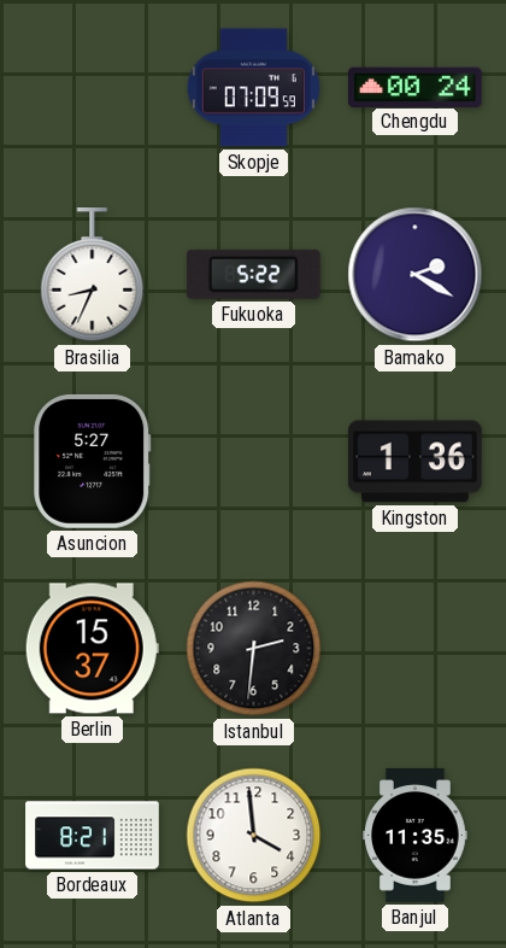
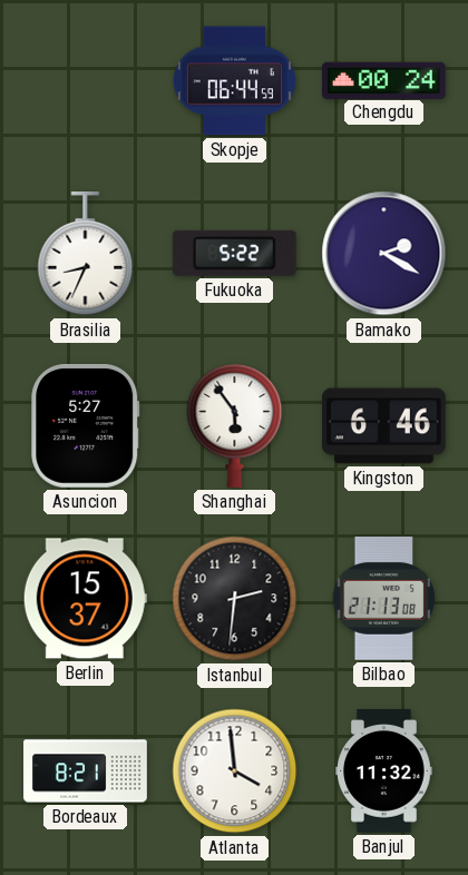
Skopje: 07:09 -> 06:44 (234, 81)
Shanghai: none -> 5:54 (235, 425)
Kingston: 1:36 -> 6:46 (384, 426)
Bilbao: none -> 21:13 (383, 599)
Banjul: 11:35 -> 11:32 (384, 771)
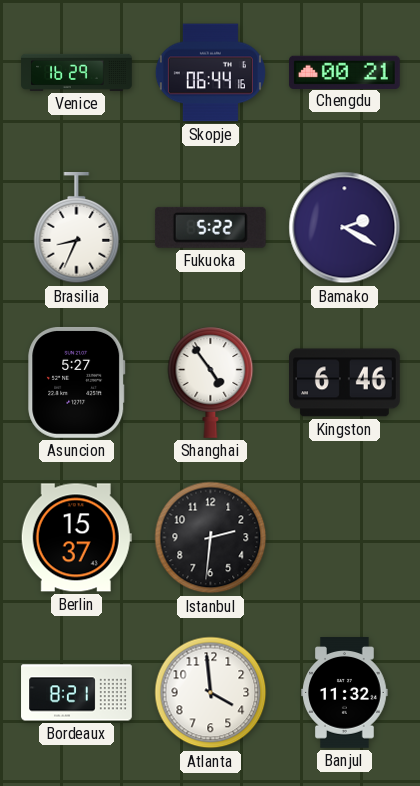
Venice: none -> 16:29 (77, 72)
Skopje: 06:44:59 -> 06:44:16 (210, 73)
Chengdu: 00:24 -> 00:21 (345, 72)
Shanghai: 5:54 -> 4:54 (211, 382)
Bilbao: 21:13 -> none (383, 599)
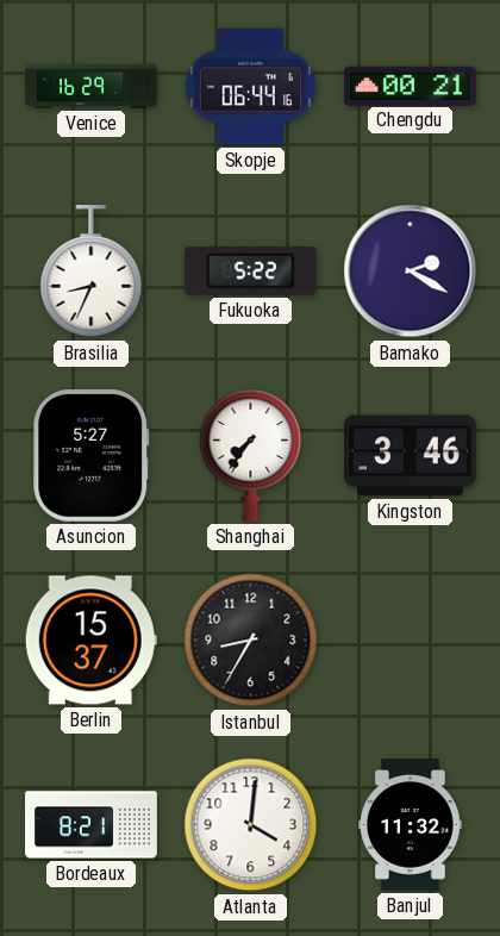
Shanghai: 4:54 -> 7:36 (251, 455)
Kingston: 6:46 -> 3:46 (411, 456)
Istanbul: 2:31 -> 8:35 (251, 641)
Atlanta: 3:59 -> 4:01 (251, 825)
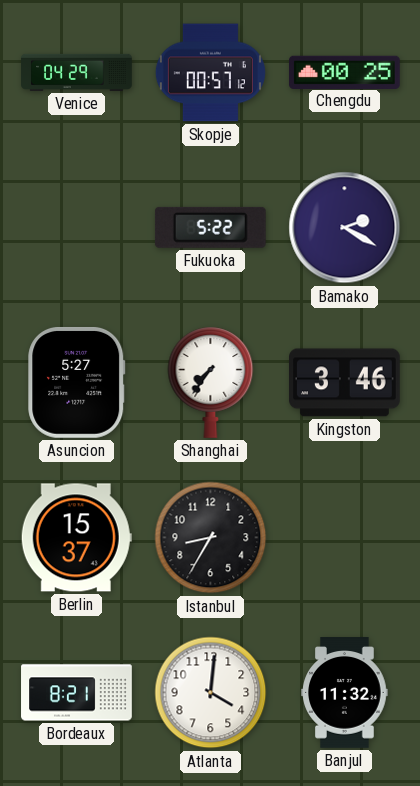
Venice: 16:29 -> 04:29 (77, 72)
Skopje: 06:44 -> 00:57 (210, 73)
Chengdu: 00:21 -> 00:25 (345, 72)
Brasilia: 8:34 -> none (92, 273)
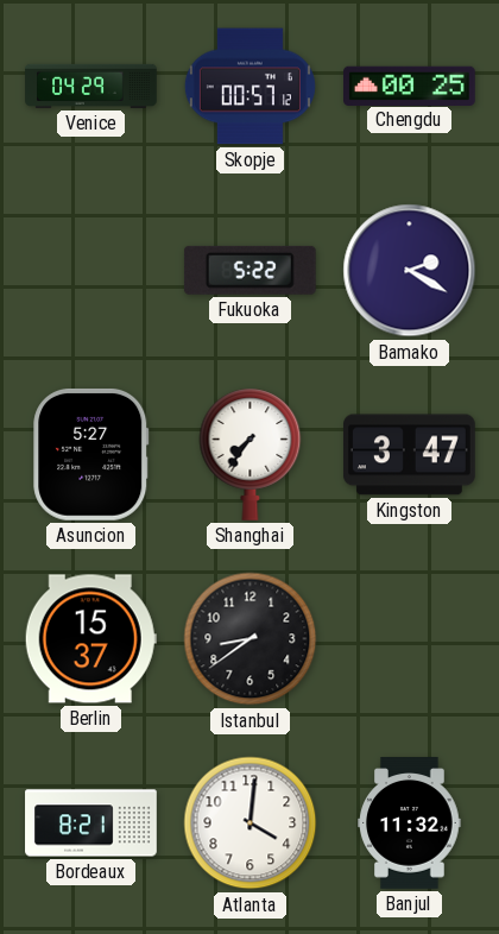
Kingston: 3:46 -> 3:47 (410, 455)
Istanbul: 8:35 -> 8:39 (251, 639)
